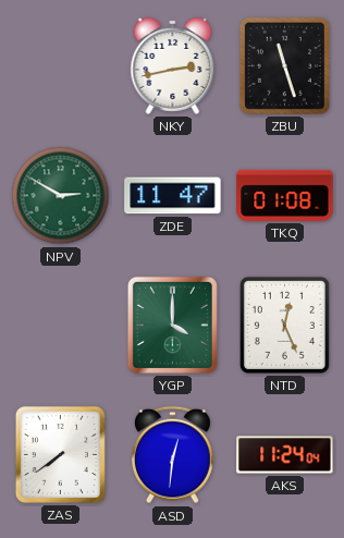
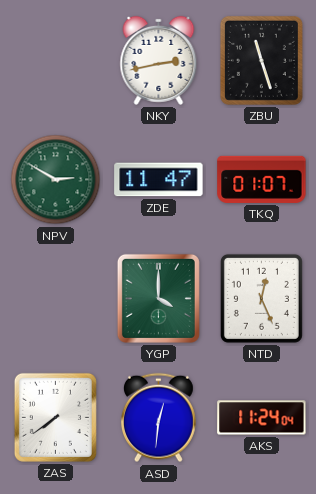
TKQ: 01:08 -> 01:07 (262, 179)
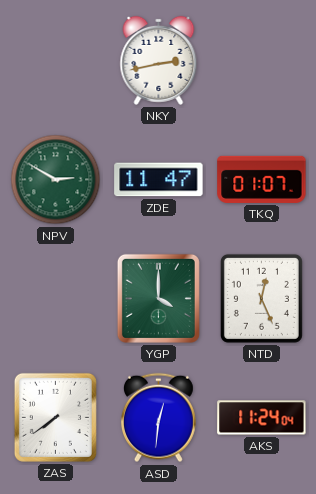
ZBU: 11:27 -> none (261, 60)
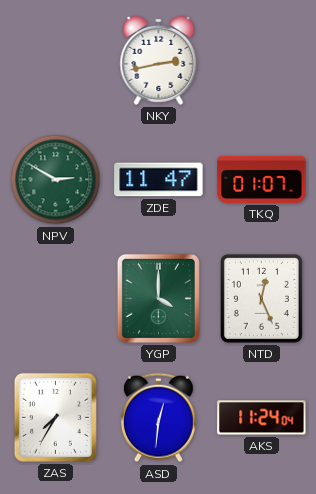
ZAS: 7:39 -> 7:35 (55, 417)
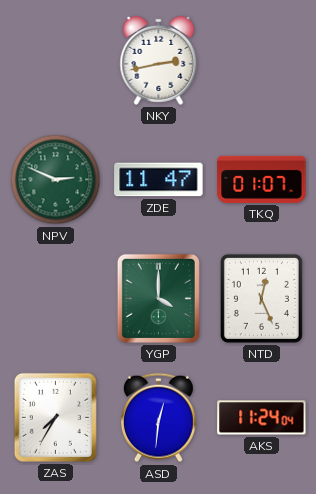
NPV: 2:50 -> 2:49 (56, 180)
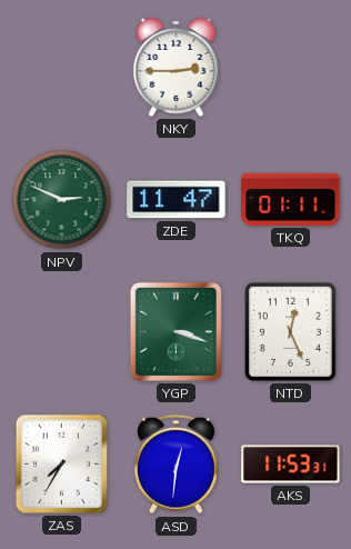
NKY: 2:43 -> 2:45 (177, 67)
TKQ: 01:07 -> 01:11 (291, 199)
YGP: 4:00 -> 3:18 (175, 331)
AKS: 11:24 -> 11:53 (291, 465)
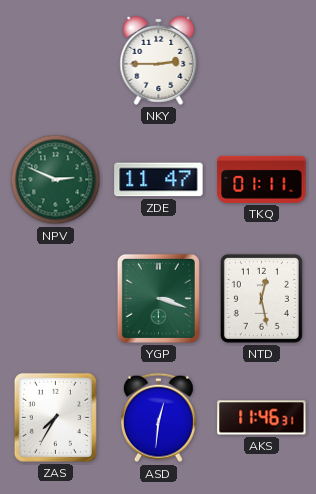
NTD: 12:26 -> 12:28 (261, 298)
AKS: 11:53 -> 11:46 (262, 418)
